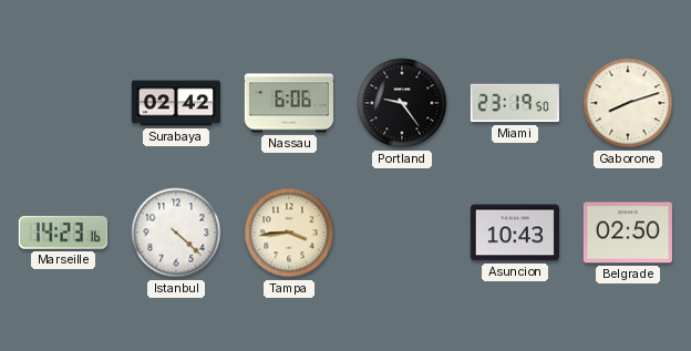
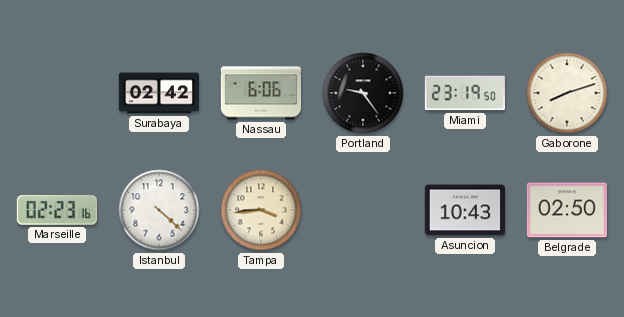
Marseille: 14:23 -> 02:23 (57, 211)
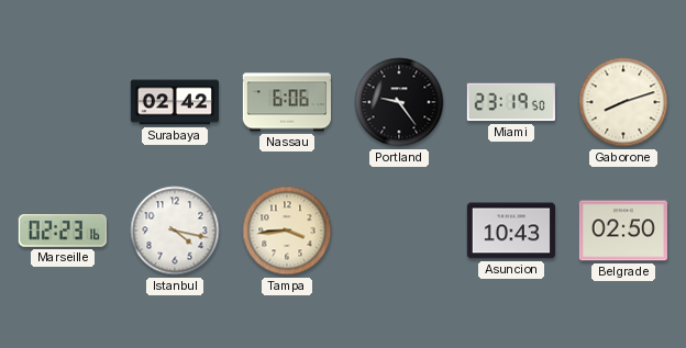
Istanbul: 4:22 -> 4:17 (175, 231)
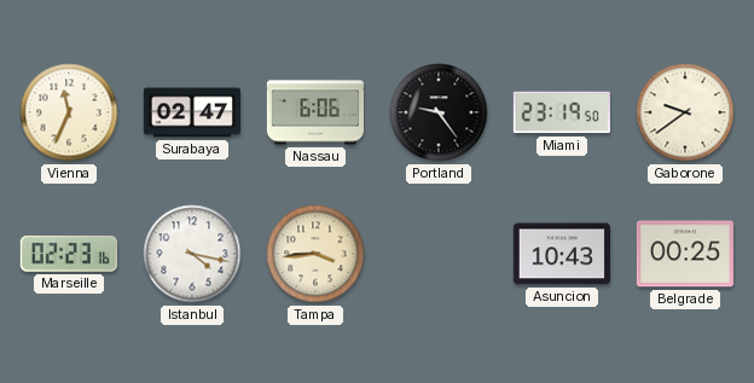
Vienna: none -> 11:34 (69, 112)
Surabaya: 02:42 -> 02:47 (191, 112)
Gaborone: 8:12 -> 9:39 (685, 112)
Belgrade: 02:50 -> 00:25 (685, 254)
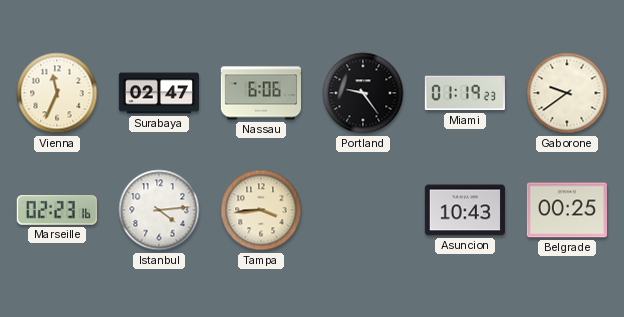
Miami: 23:19 -> 01:19 (465, 93)
Istanbul: 4:17 -> 4:14 (159, 210)
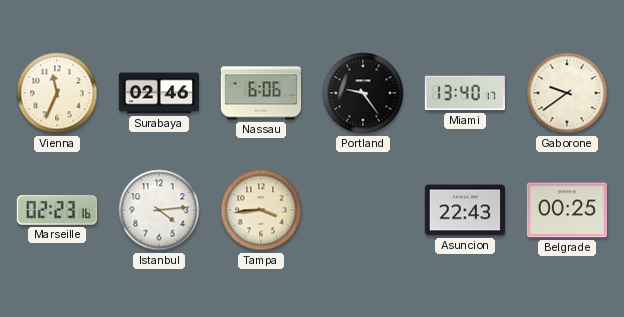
Surabaya: 02:47 -> 02:46 (158, 93)
Miami: 01:19 -> 13:40 (465, 93)
Asuncion: 10:43 -> 22:43 (465, 210)
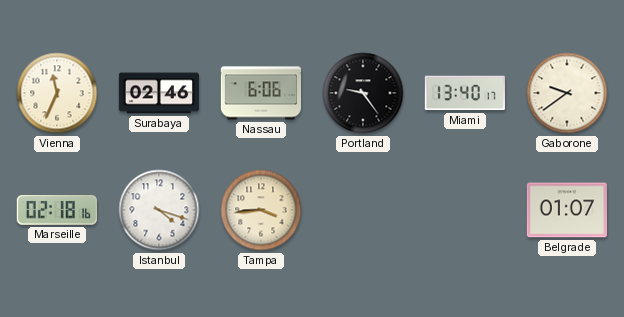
Marseille: 02:23 -> 02:18 (57, 211)
Istanbul: 4:14 -> 4:18 (159, 210)
Asuncion: 22:43 -> none (465, 210)
Belgrade: 00:25 -> 01:07 (567, 210)
